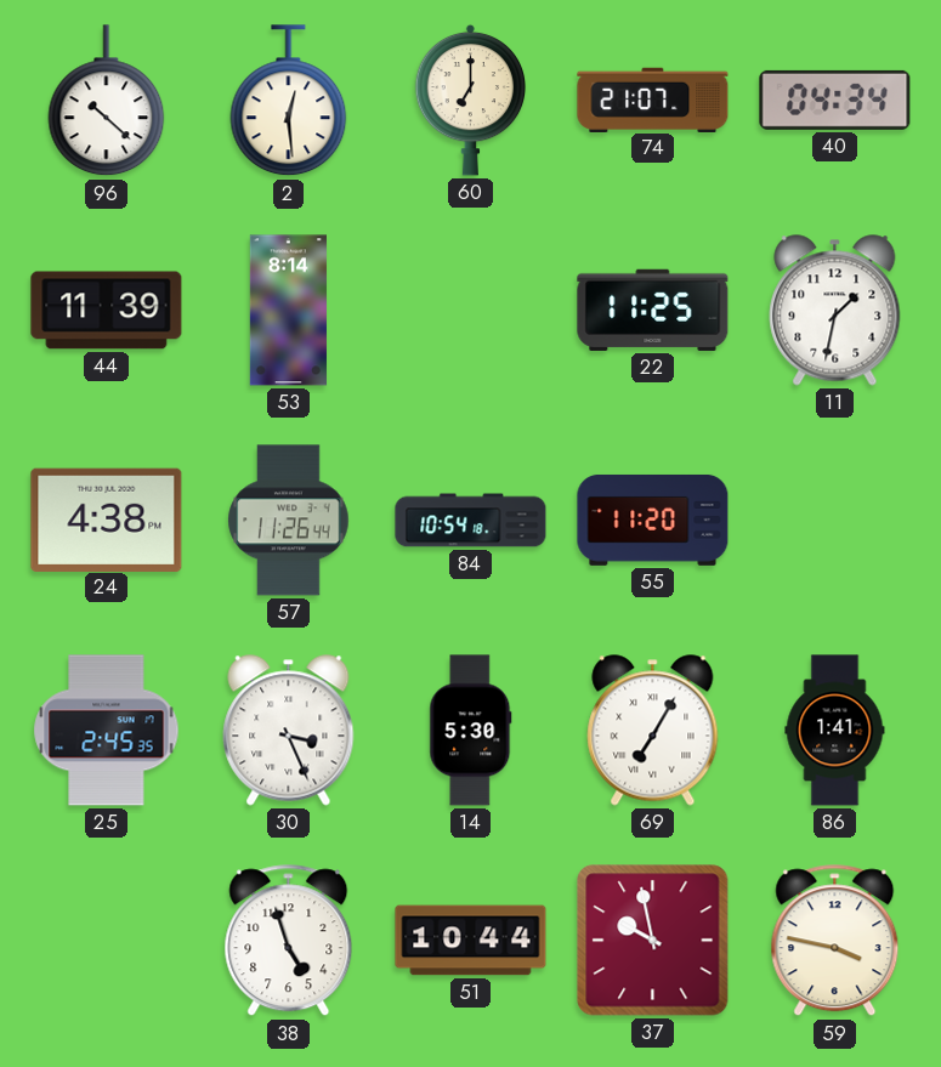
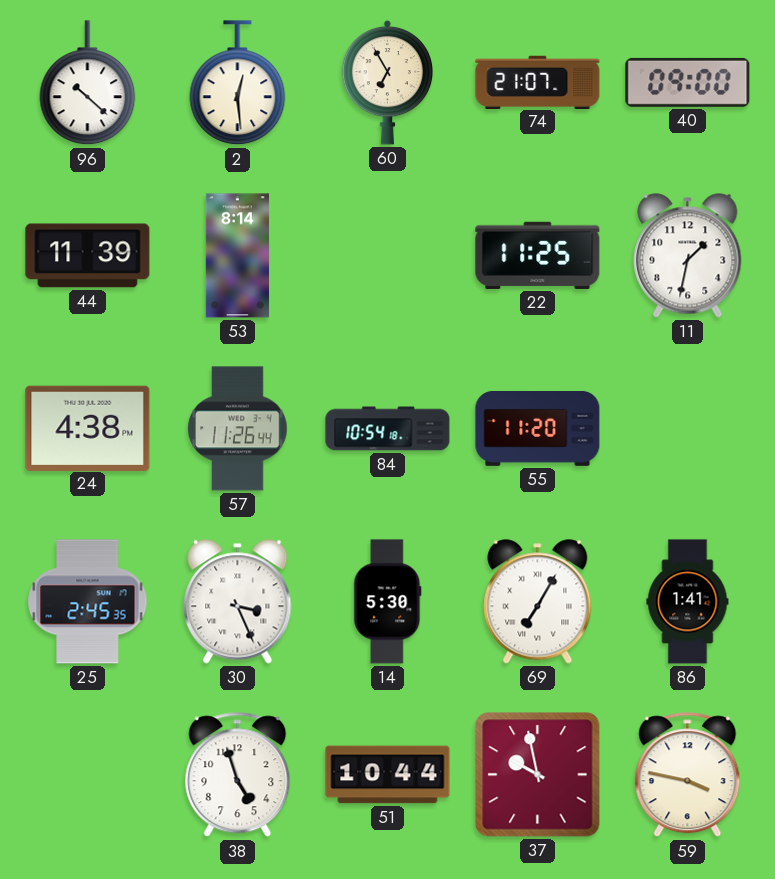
60: 7:00 -> 6:55 (388, 82)
40: 04:34 -> 09:00 (688, 82)
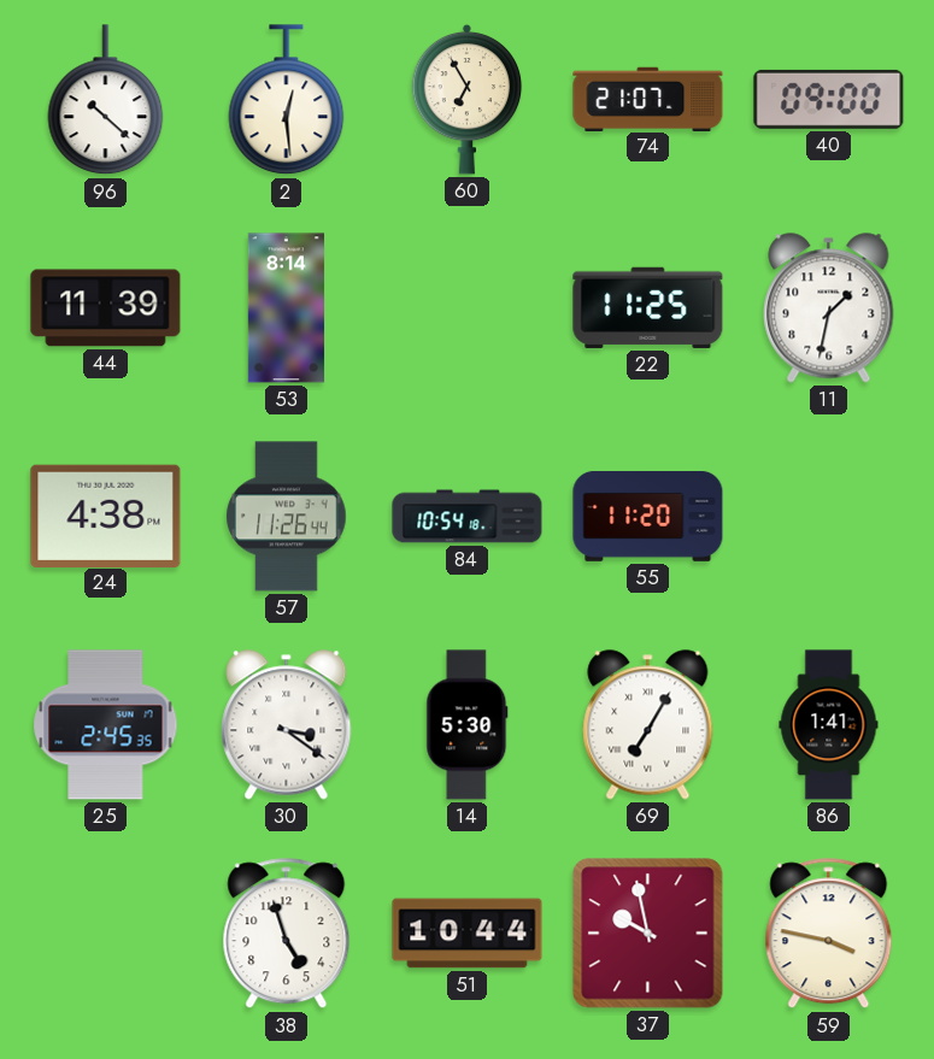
30: 3:26 -> 3:21 (287, 725)
